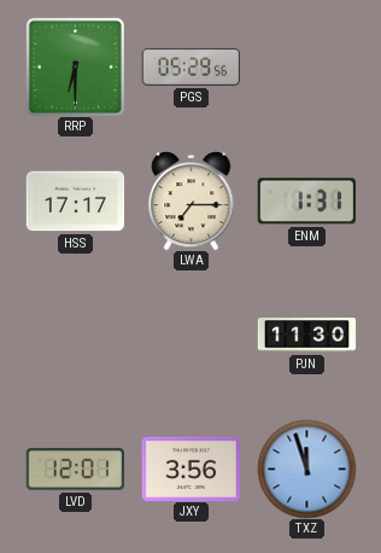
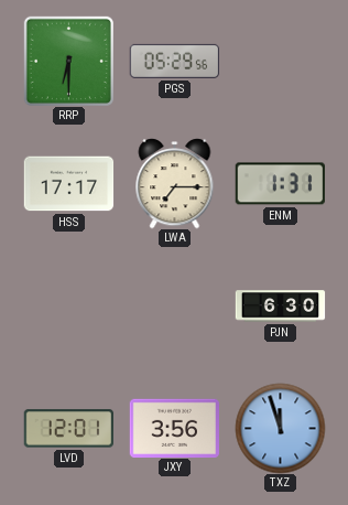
PJN: 11:30 -> 6:30 (280, 307)
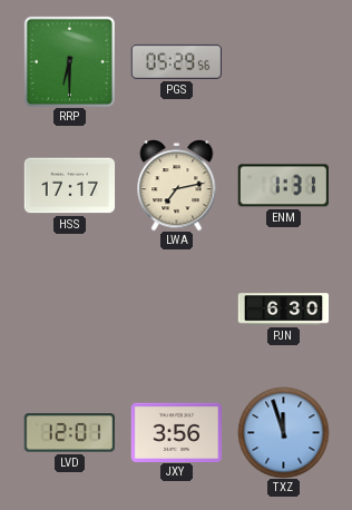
LWA: 7:15 -> 7:13 (177, 185)
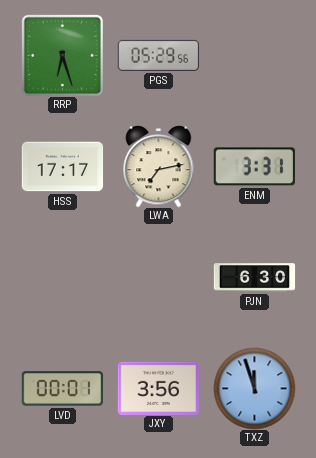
RRP: 6:30 -> 6:27 (62, 55)
ENM: 1:31 -> 3:31 (254, 167)
LVD: 12:01 -> 00:01 (62, 389)
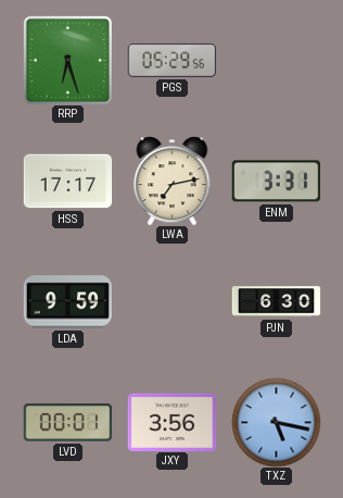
LDA: none -> 9:59 (67, 302)
TXZ: 11:57 -> 5:17 (276, 422)
